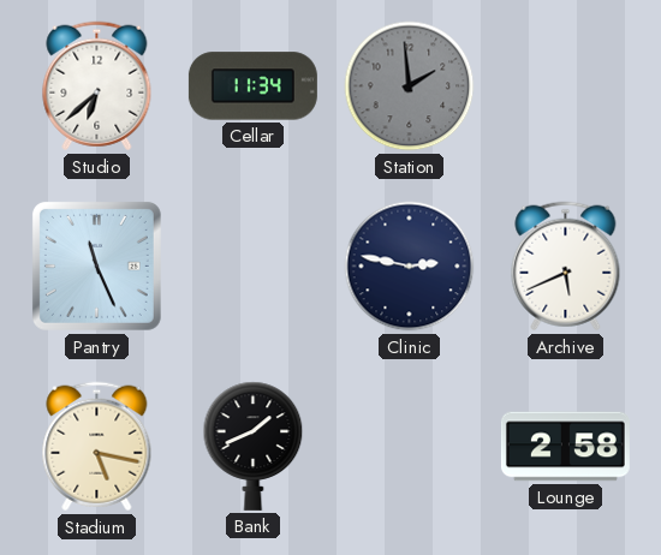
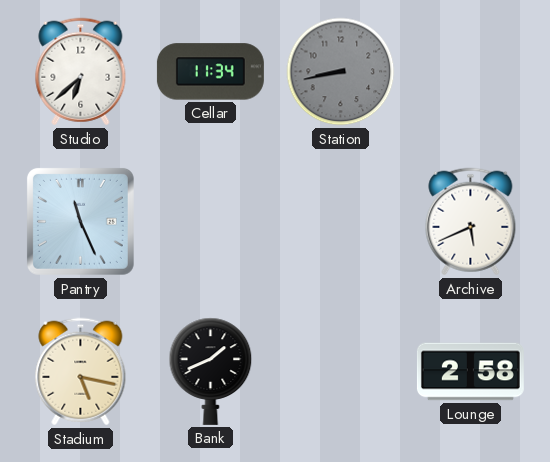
Station: 1:59 -> 8:43 (341, 72)
Clinic: 2:47 -> none (410, 267)
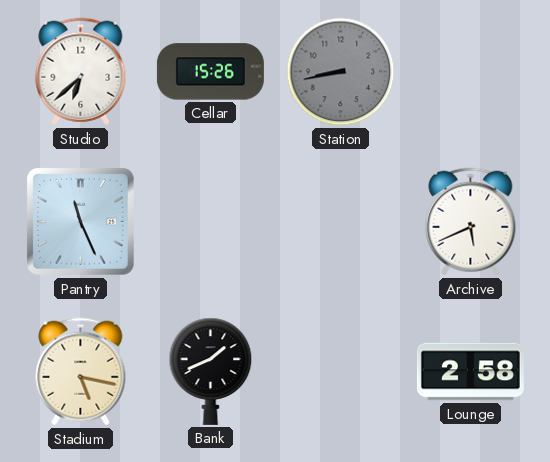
Cellar: 11:34 -> 15:26 (210, 72)
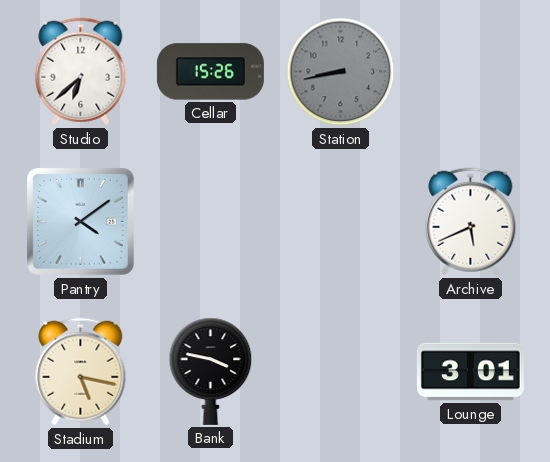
Pantry: 11:26 -> 4:09 (80, 221)
Bank: 1:41 -> 3:47 (211, 371)
Lounge: 2:58 -> 3:01 (470, 372)
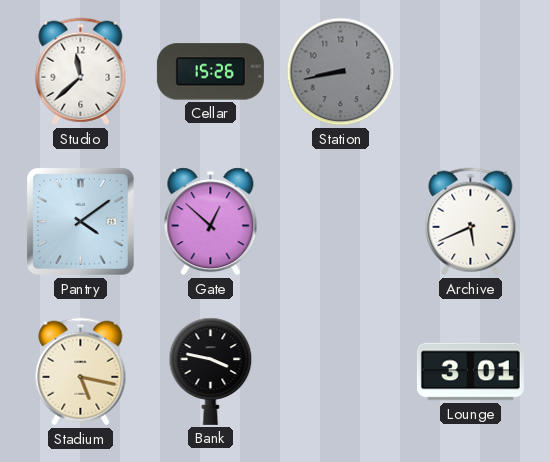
Studio: 6:38 -> 11:38 (81, 72)
Gate: none -> 12:52 (211, 222)
